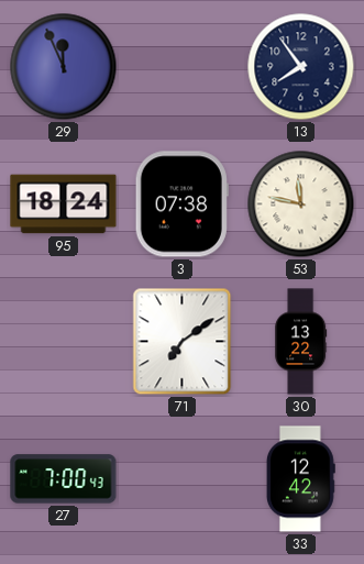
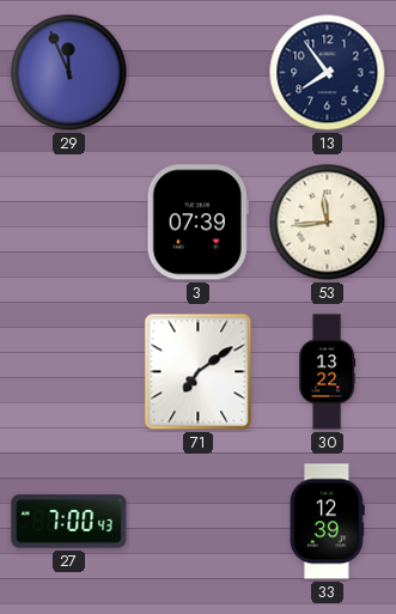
95: 18:24 -> none (64, 204)
3: 07:38 -> 07:39 (197, 223)
53: 11:47 -> 11:44 (328, 223)
33: 12:42 -> 12:39 (327, 522)
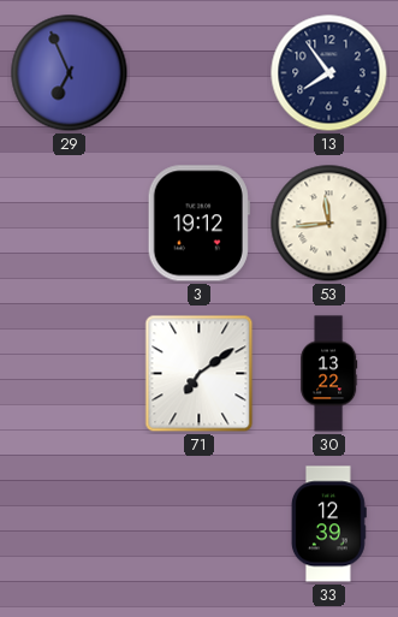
29: 11:56 -> 6:56 (70, 73)
3: 07:39 -> 19:12 (198, 224)
27: 7:00 -> none (69, 522)
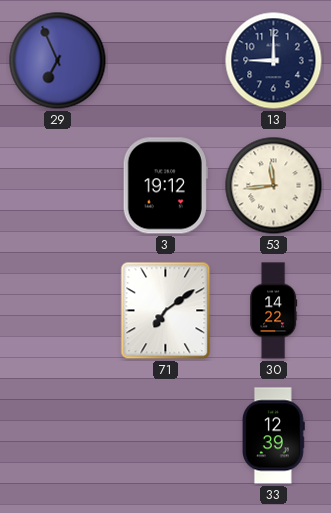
13: 7:54 -> 9:00 (274, 61)
30: 13:22 -> 14:22 (274, 311)
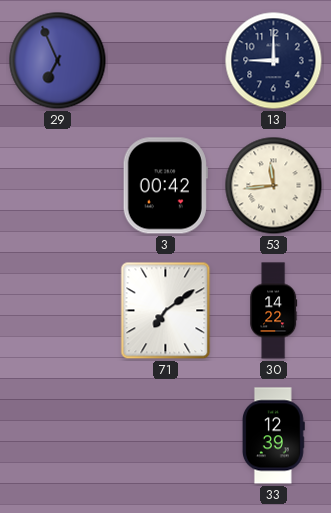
3: 19:12 -> 00:42 (165, 186)
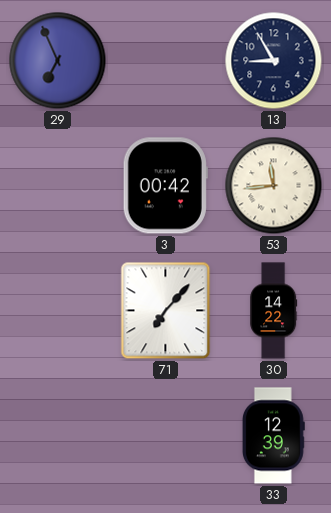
13: 9:00 -> 8:55 (274, 61)
71: 7:09 -> 7:07 (166, 311)
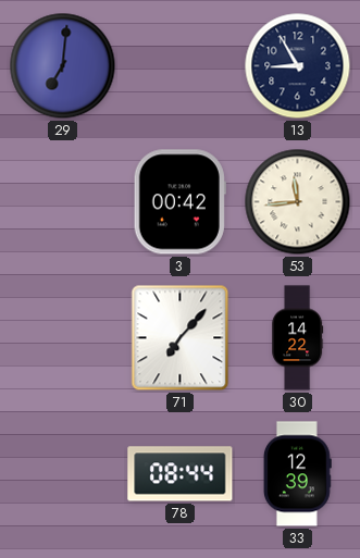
29: 6:56 -> 7:01 (63, 66)
78: none -> 08:44 (181, 474)
